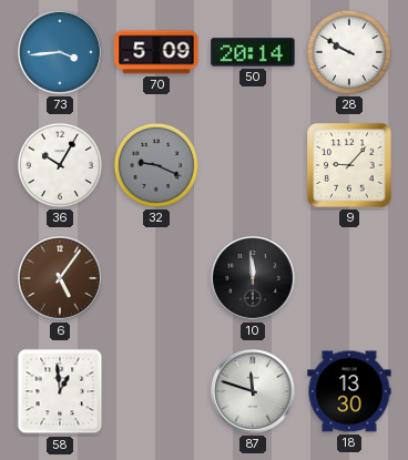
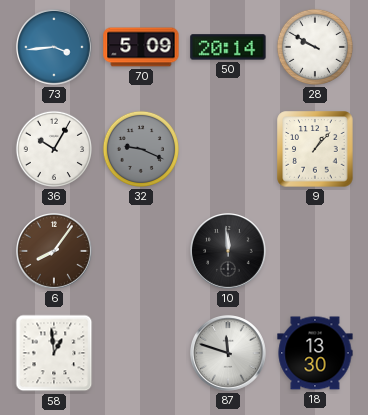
9: 9:07 -> 1:07 (315, 149)
6: 5:06 -> 8:06 (55, 252)
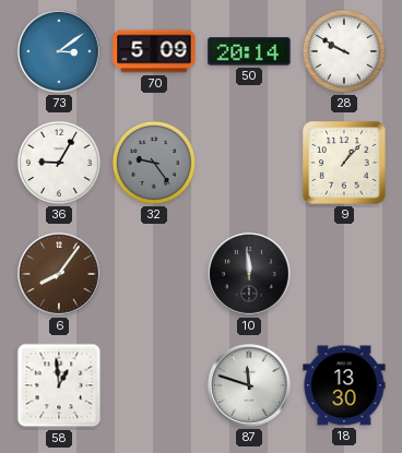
73: 3:44 -> 3:09 (60, 52)
36: 10:05 -> 9:05 (59, 163)
32: 9:19 -> 9:24 (154, 163)
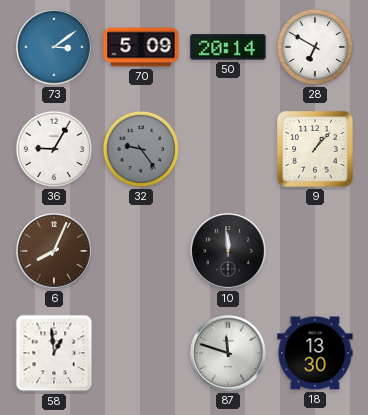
28: 9:50 -> 6:50 (315, 47)
6: 8:06 -> 8:04 (55, 252)
